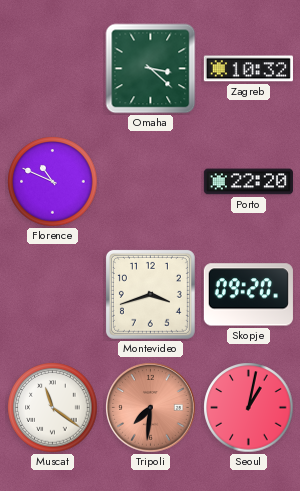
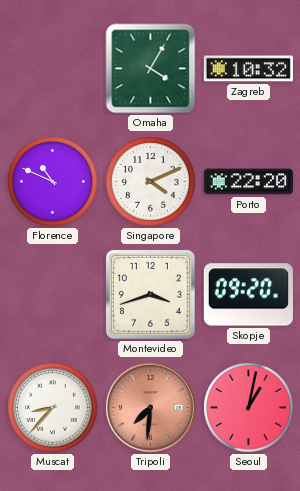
Omaha: 3:22 -> 4:05 (151, 69)
Singapore: none -> 4:11 (151, 182)
Muscat: 11:21 -> 8:37 (53, 408)
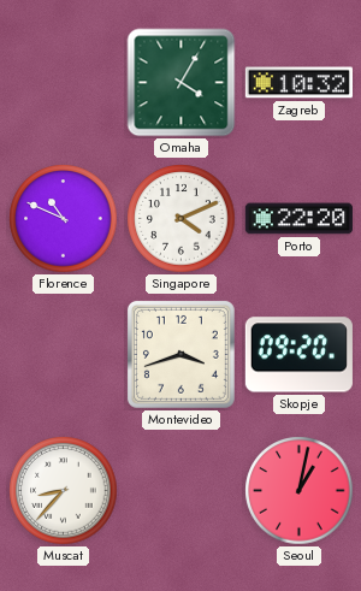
Tripoli: 7:31 -> none (151, 408)
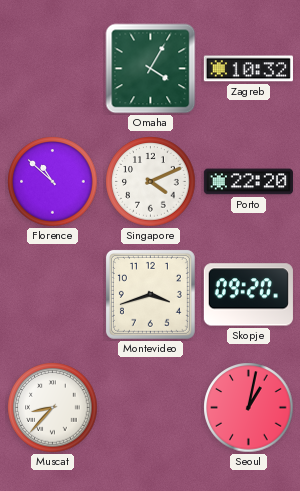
Florence: 10:49 -> 10:52 (53, 182)
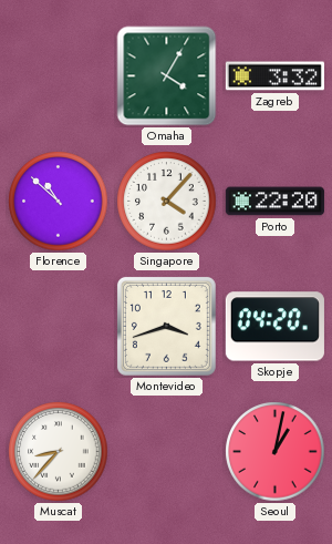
Zagreb: 10:32 -> 3:32 (274, 76)
Singapore: 4:11 -> 4:07 (167, 202)
Skopje: 09:20 -> 04:20 (274, 327)
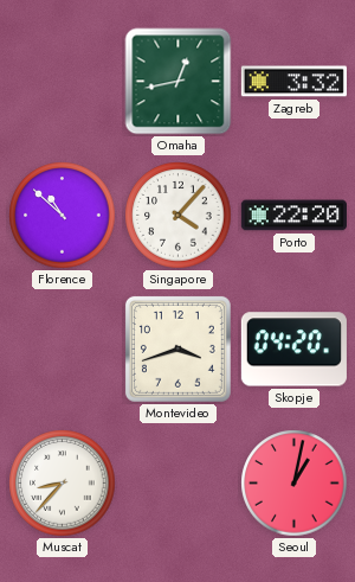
Omaha: 4:05 -> 12:43 (179, 82)
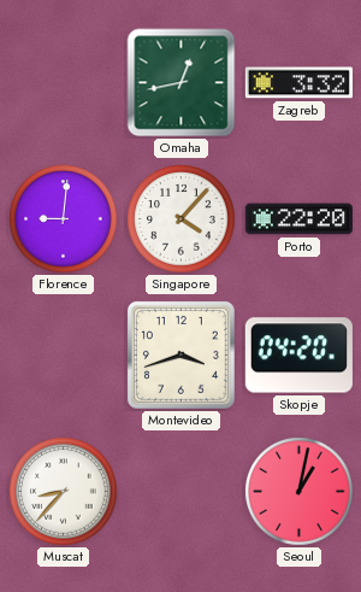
Florence: 10:52 -> 9:01 (64, 219)
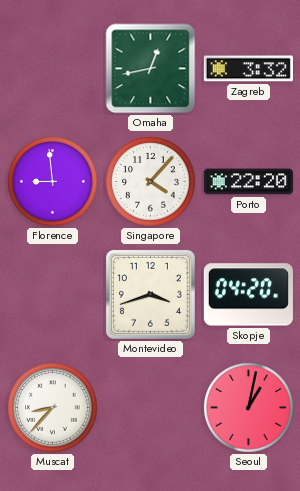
Florence: 9:01 -> 8:59 (53, 182)
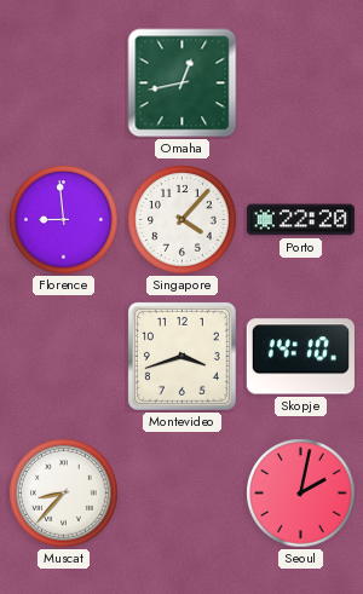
Zagreb: 3:32 -> none (248, 69)
Skopje: 04:20 -> 14:10 (300, 357)
Seoul: 1:02 -> 2:02 (301, 494)
